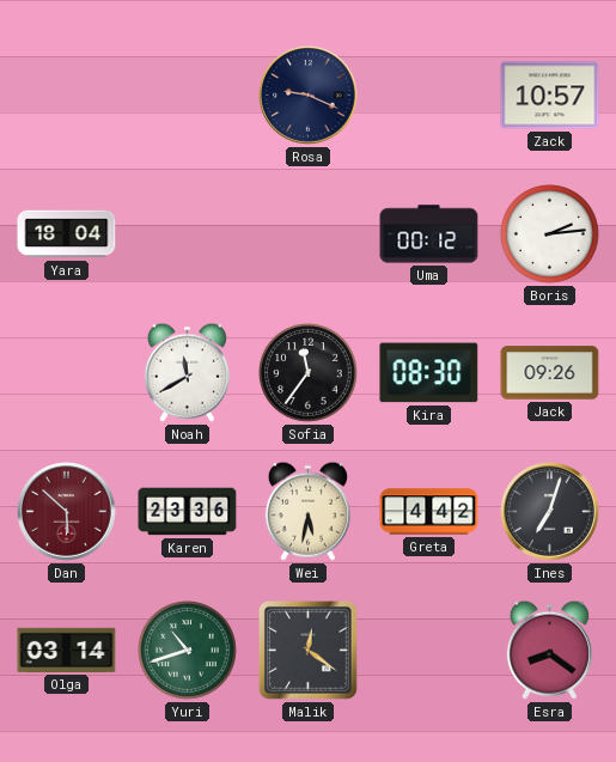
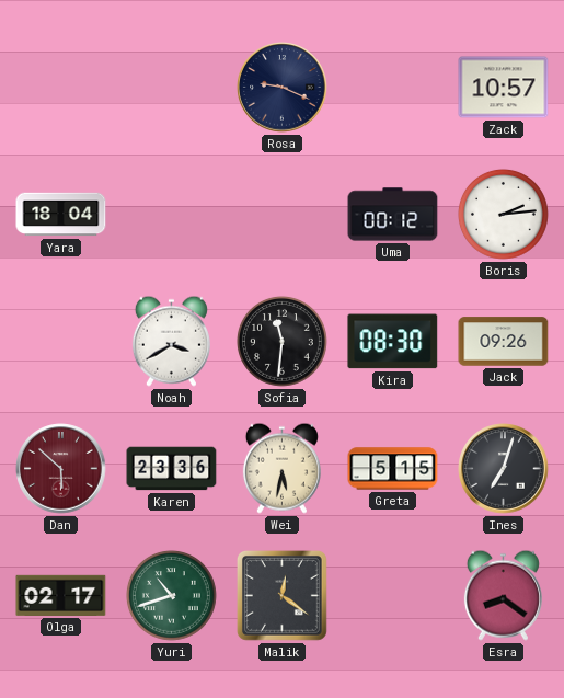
Noah: 11:40 -> 3:40 (171, 341)
Sofia: 11:36 -> 11:31 (283, 342)
Greta: 4:42 -> 5:15 (393, 469)
Olga: 03:14 -> 02:17 (61, 595)
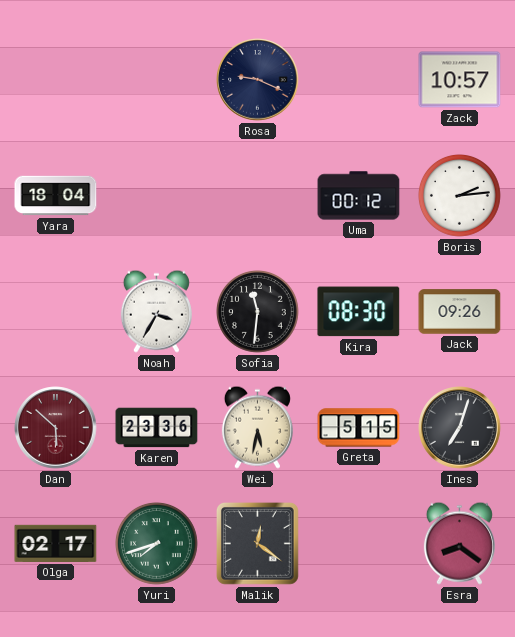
Noah: 3:40 -> 3:35 (156, 311)
Yuri: 10:42 -> 7:42 (157, 544)
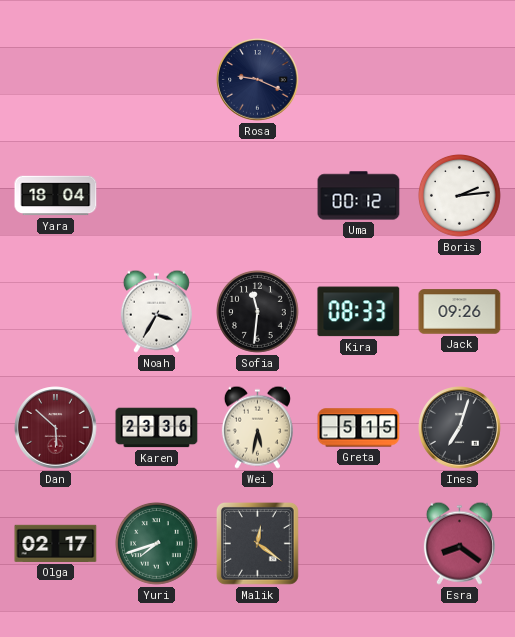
Zack: 10:57 -> none (460, 80)
Kira: 08:30 -> 08:33 (359, 312)
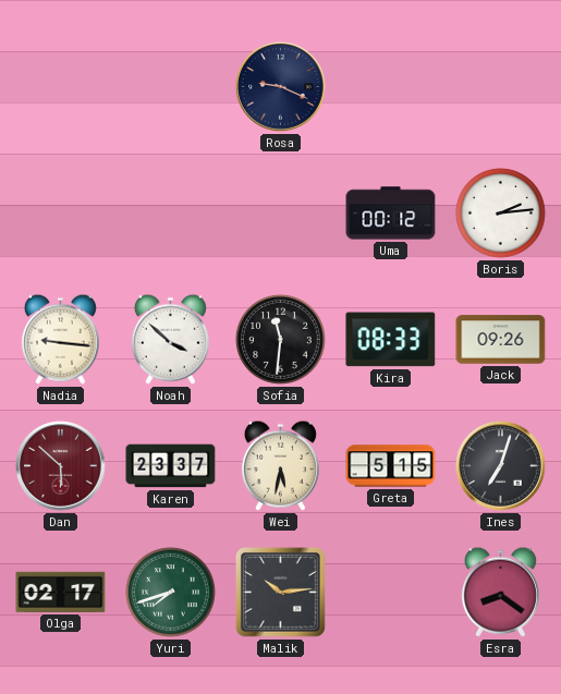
Yara: 18:04 -> none (56, 196)
Nadia: none -> 9:16 (60, 339)
Noah: 3:35 -> 3:52 (170, 339)
Karen: 23:36 -> 23:37 (171, 466)
Malik: 12:21 -> 10:14 (281, 593)
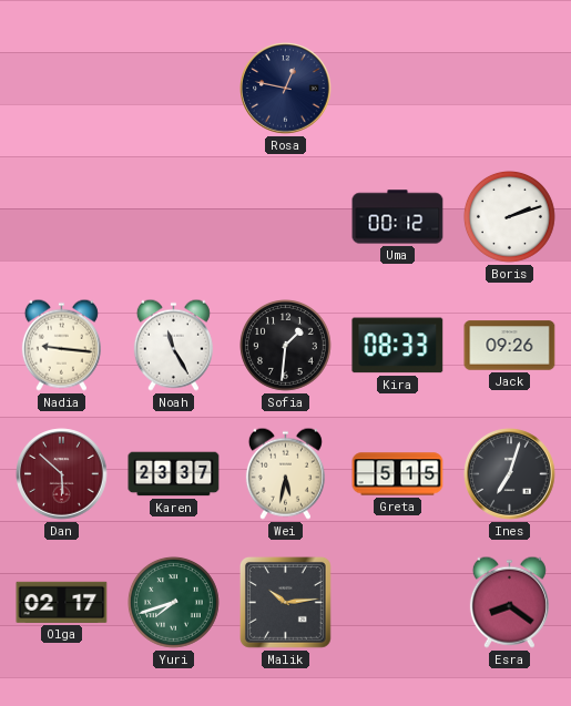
Rosa: 9:19 -> 12:47 (286, 89)
Boris: 2:14 -> 2:12 (510, 217)
Noah: 3:52 -> 11:25 (173, 345)
Sofia: 11:31 -> 1:31 (286, 346)
